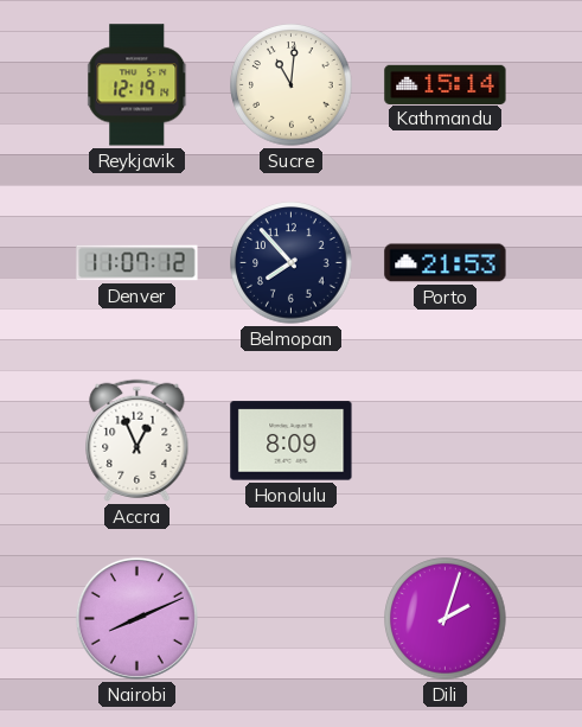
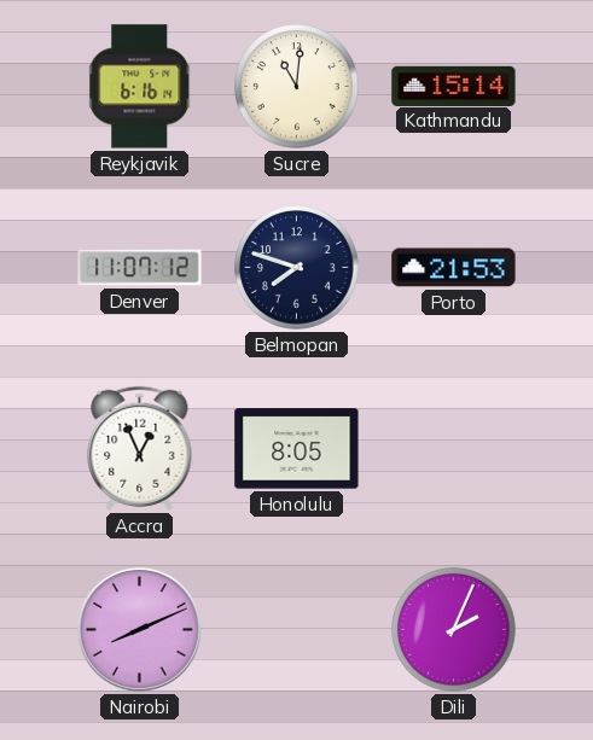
Reykjavik: 12:19 -> 6:16 (140, 87)
Belmopan: 7:53 -> 7:48 (297, 268)
Honolulu: 8:09 -> 8:05 (297, 449)
Dili: 2:03 -> 2:04 (454, 630)
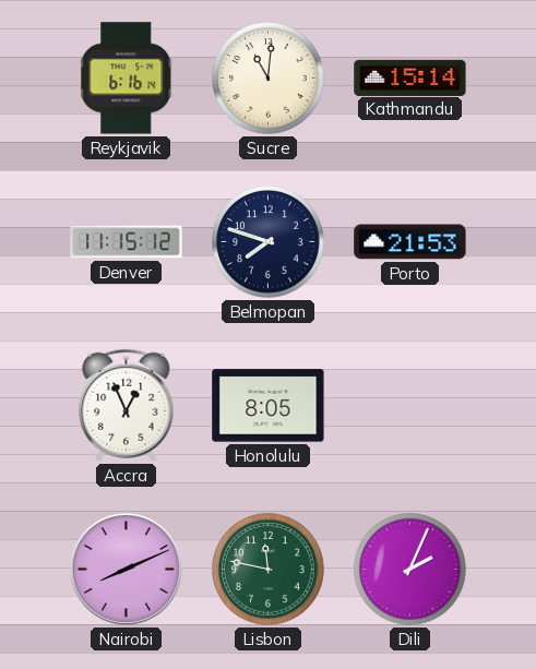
Denver: 11:07 -> 11:15 (127, 242)
Lisbon: none -> 11:47 (269, 570)
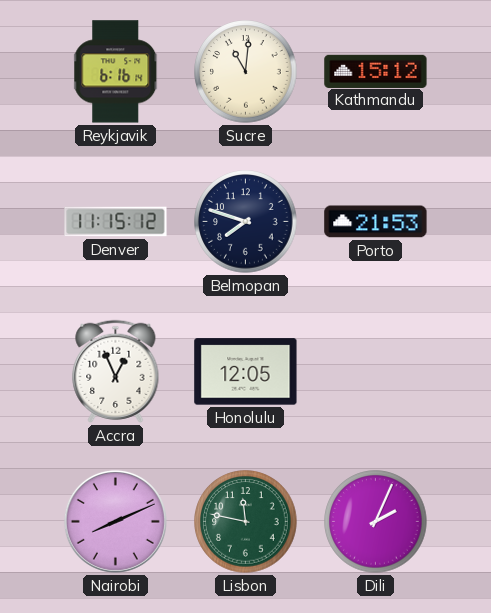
Kathmandu: 15:14 -> 15:12 (376, 71)
Honolulu: 8:05 -> 12:05 (246, 372)
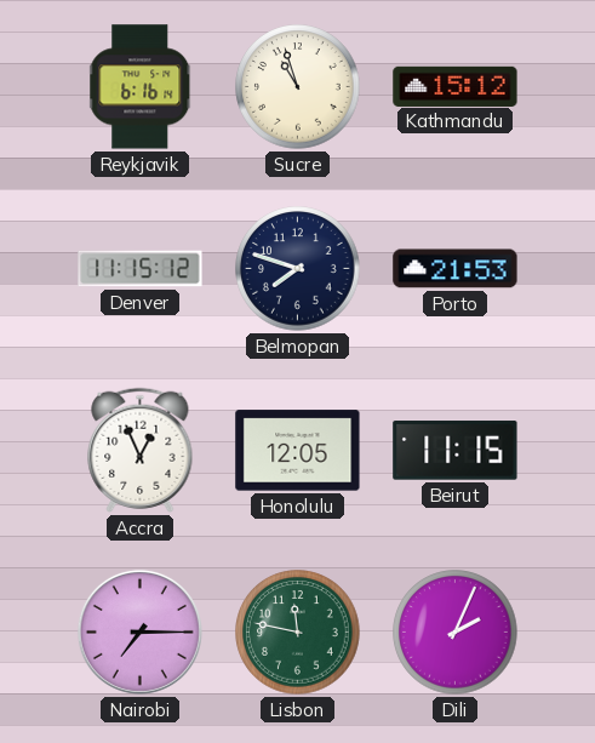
Sucre: 11:01 -> 10:57 (298, 87)
Beirut: none -> 11:15 (456, 451)
Nairobi: 8:11 -> 7:15 (139, 631)
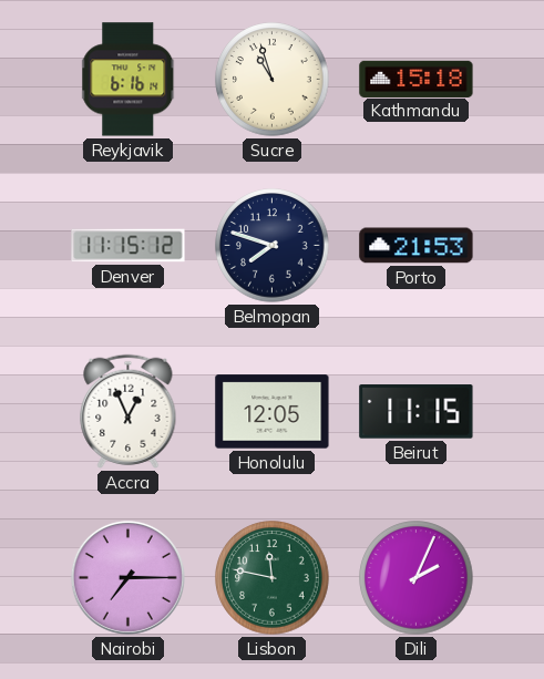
Kathmandu: 15:12 -> 15:18 (417, 79)
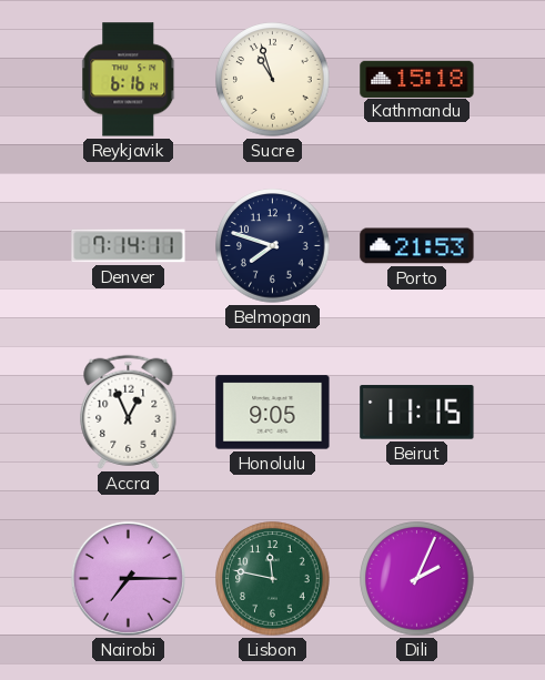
Denver: 11:15 -> 7:14 (129, 246)
Honolulu: 12:05 -> 9:05 (273, 413)
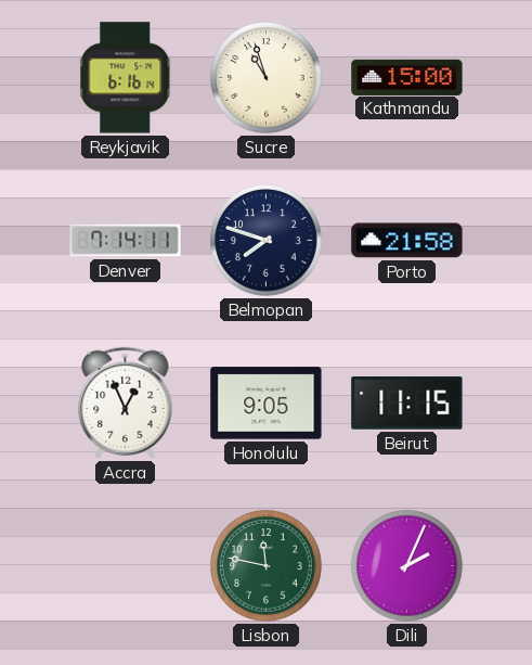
Kathmandu: 15:18 -> 15:00 (407, 77)
Porto: 21:53 -> 21:58 (407, 241)
Nairobi: 7:15 -> none (128, 578)
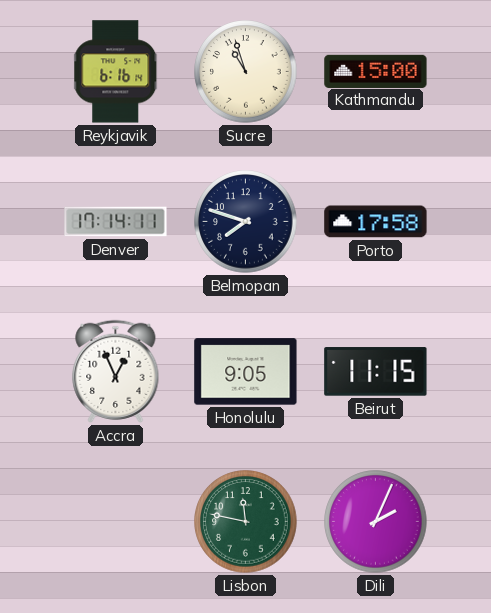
Denver: 7:14 -> 17:14 (116, 222)
Porto: 21:58 -> 17:58 (376, 222)
